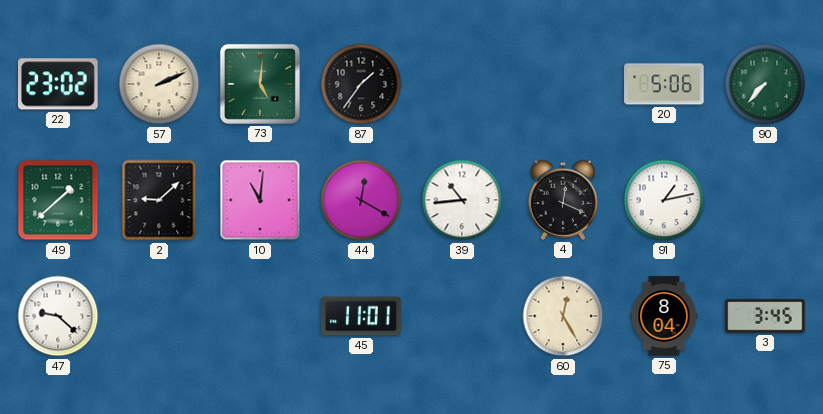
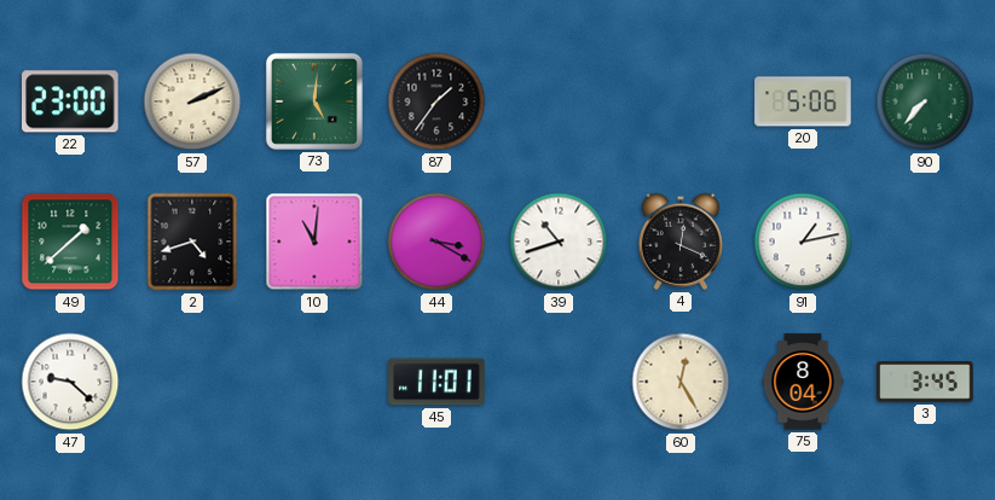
22: 23:02 -> 23:00 (71, 101)
2: 9:08 -> 4:42 (192, 242)
44: 12:20 -> 3:20 (436, 242)
39: 10:44 -> 10:42 (559, 242)
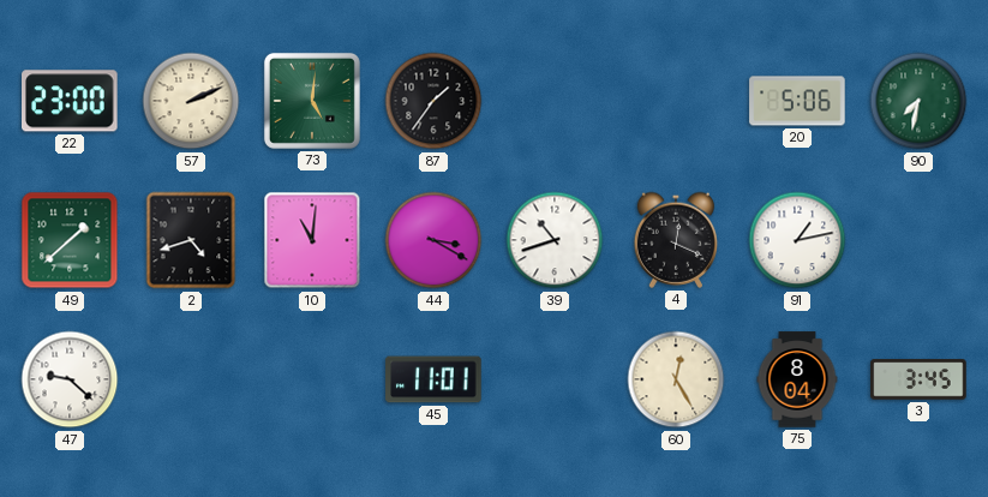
90: 7:37 -> 7:32 (918, 101)
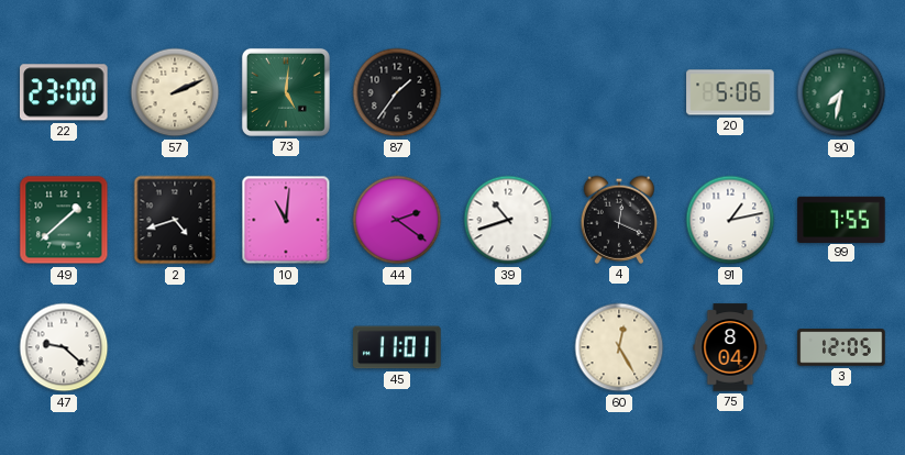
44: 3:20 -> 2:21 (397, 220)
99: none -> 7:55 (841, 219)
3: 3:45 -> 12:05 (841, 347)
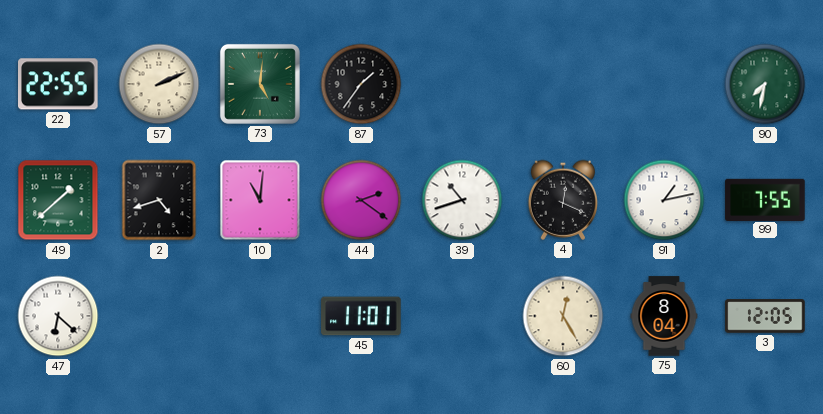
22: 23:00 -> 22:55 (59, 84)
20: 5:06 -> none (730, 92)
47: 9:22 -> 6:22 (58, 316)
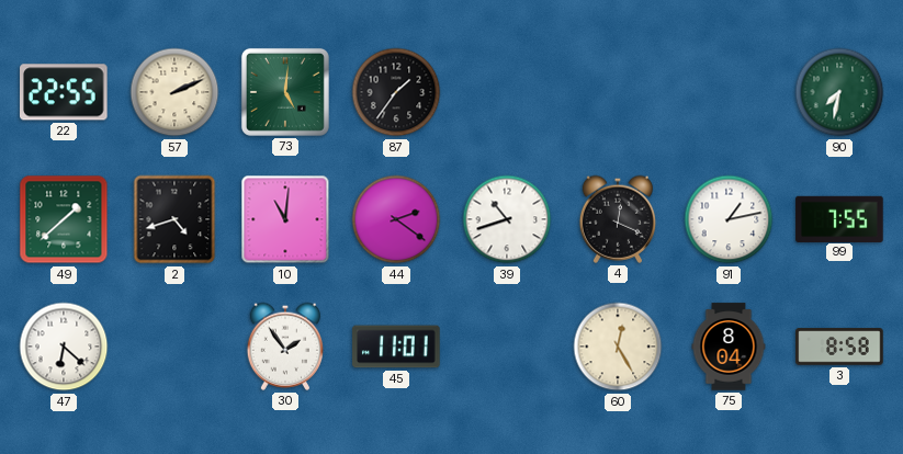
30: none -> 1:54 (284, 347)
3: 12:05 -> 8:58 (839, 347)
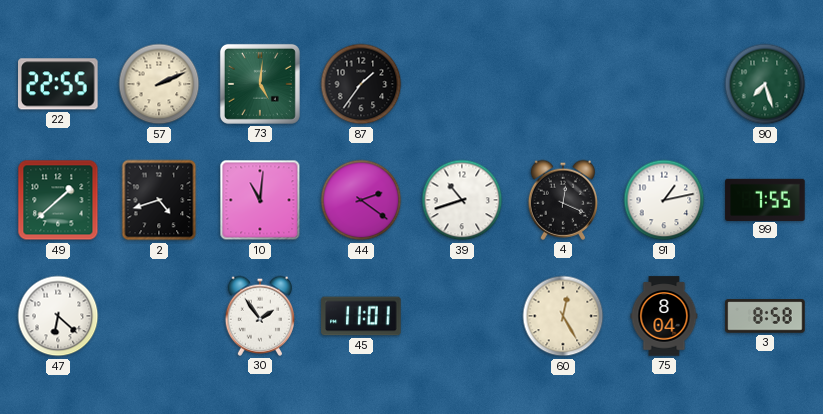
90: 7:32 -> 7:27 (765, 84)
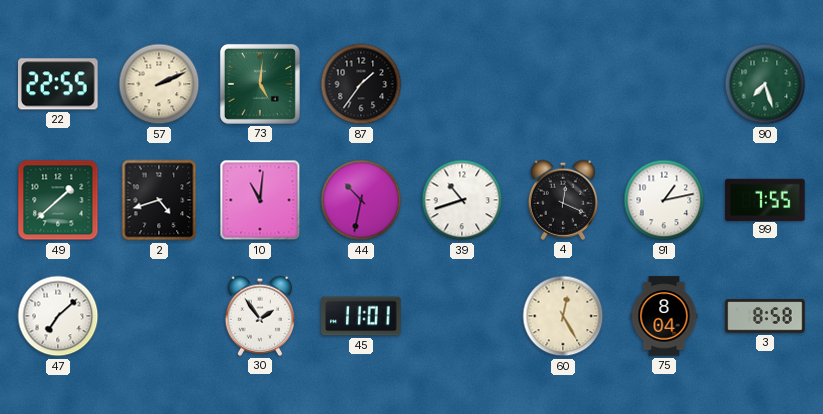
44: 2:21 -> 10:32 (361, 200)
47: 6:22 -> 7:08 (58, 316)
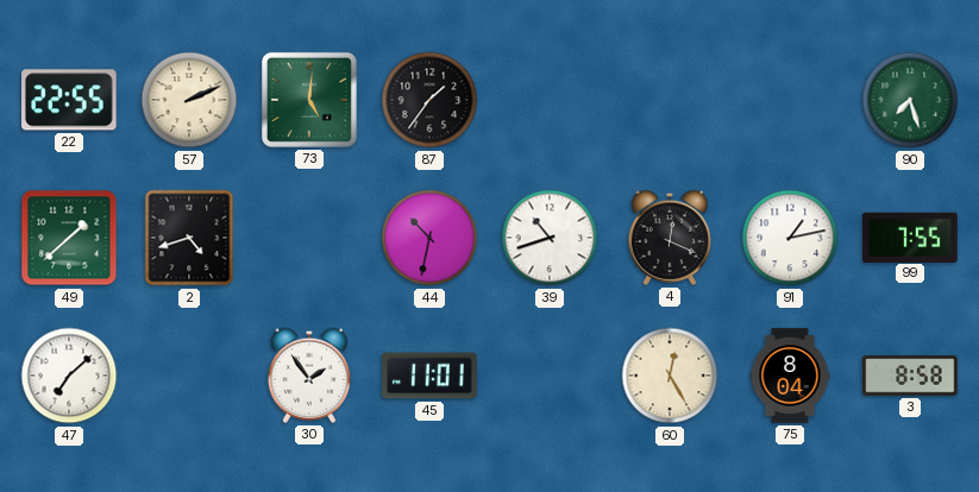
10: 11:01 -> none (260, 200)
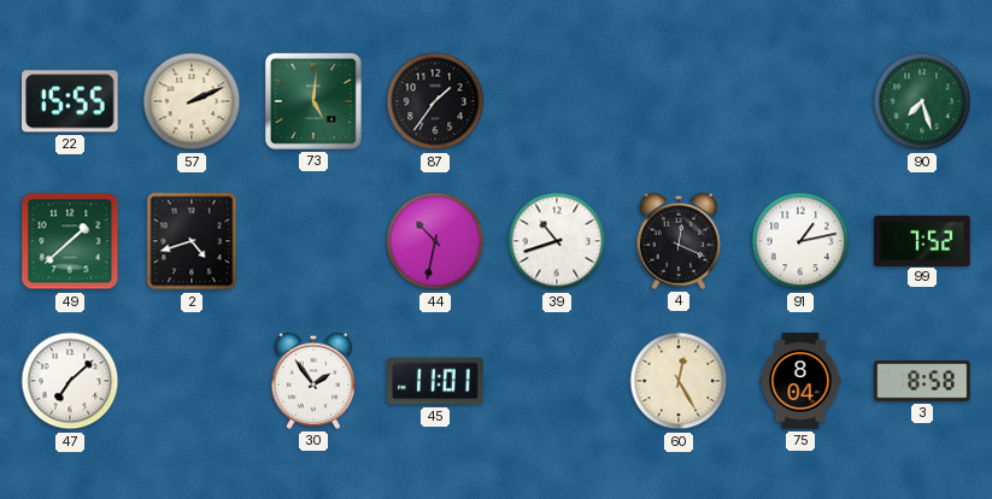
22: 22:55 -> 15:55 (71, 101)
99: 7:55 -> 7:52 (922, 240)
